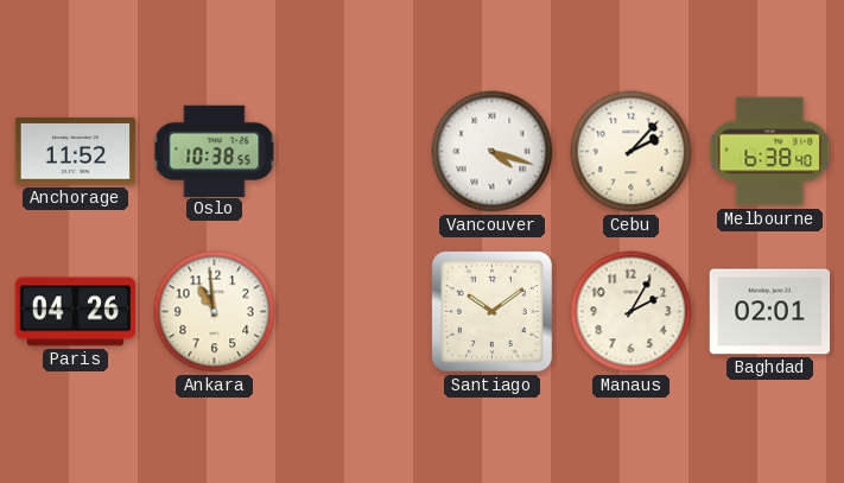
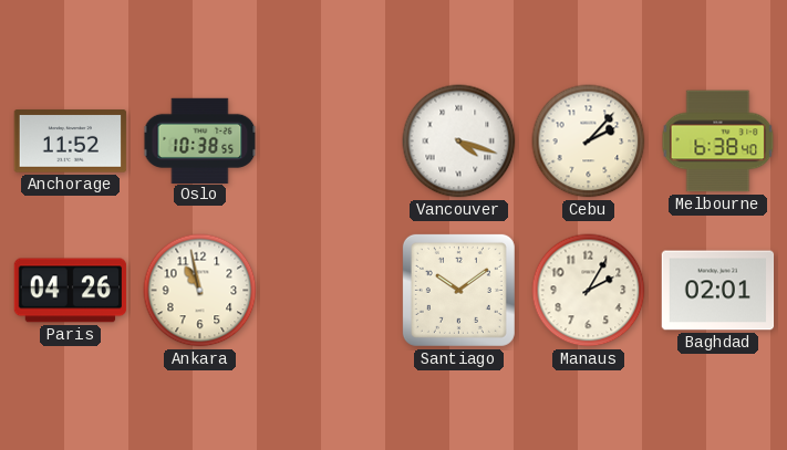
Ankara: 10:59 -> 10:58 (200, 291)
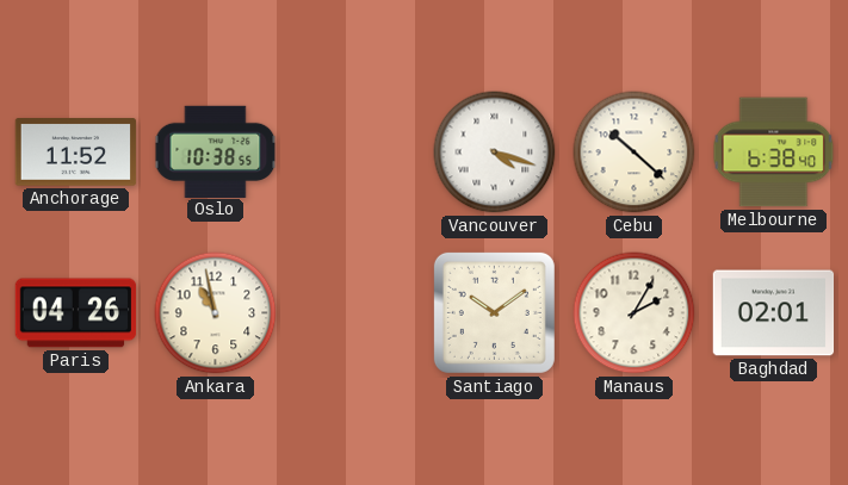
Cebu: 2:07 -> 10:22 (635, 153)
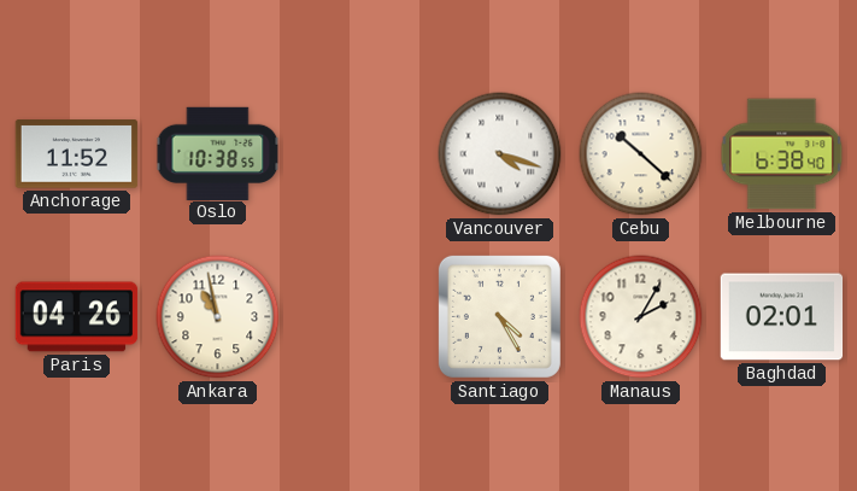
Santiago: 10:09 -> 4:25 (499, 316)
